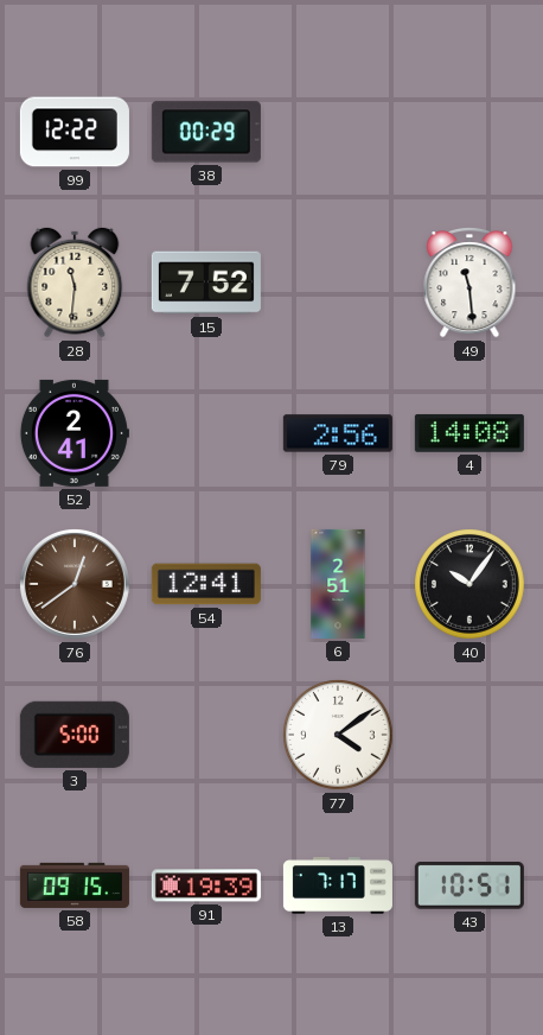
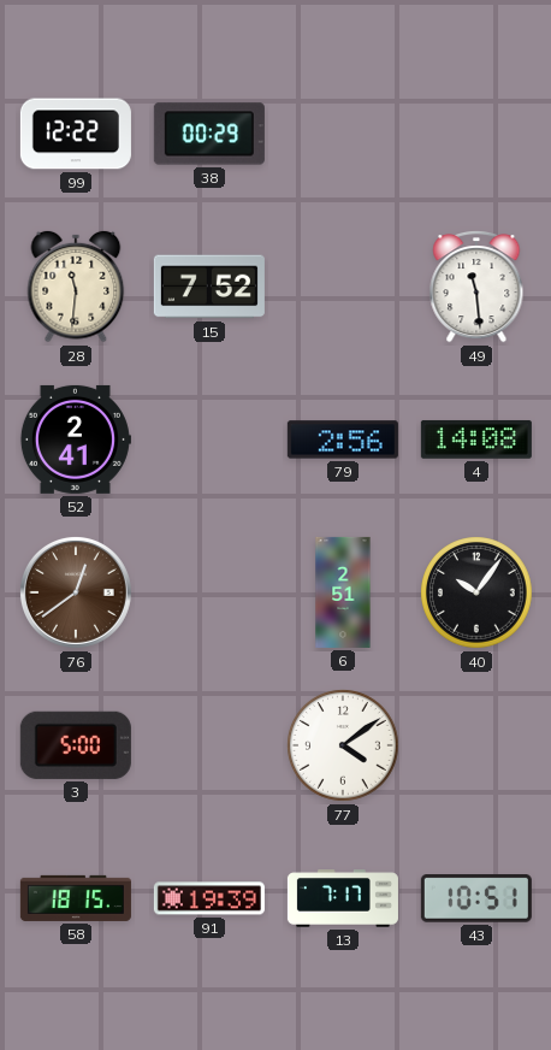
54: 12:41 -> none (206, 584)
58: 09:15 -> 18:15 (76, 898)
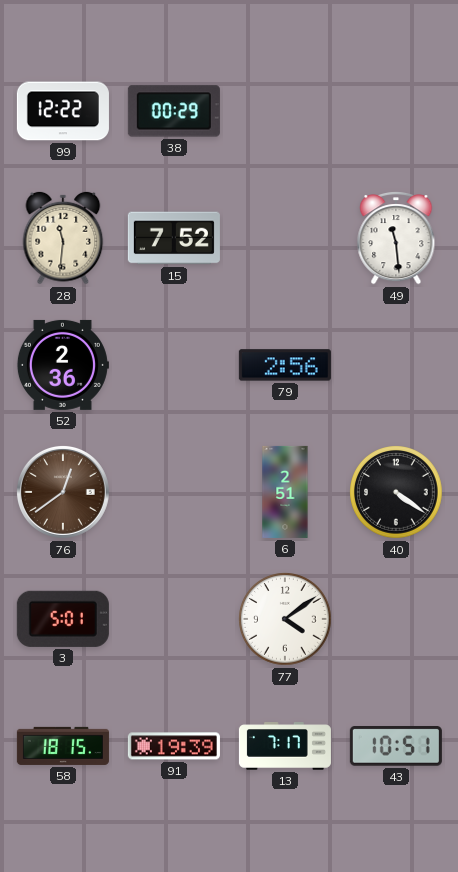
52: 2:41 -> 2:36 (62, 365)
4: 14:08 -> none (476, 440)
40: 10:06 -> 4:21 (397, 493)
3: 5:00 -> 5:01 (63, 619)
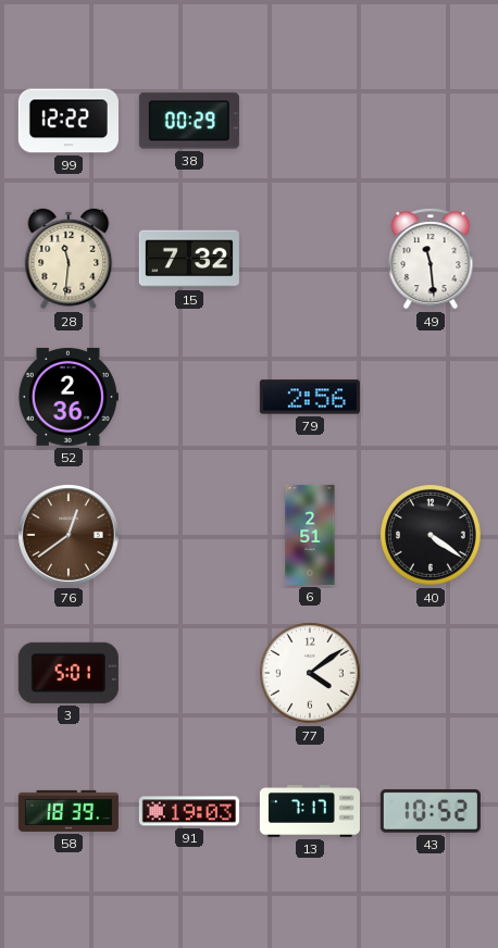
15: 7:52 -> 7:32 (189, 259)
58: 18:15 -> 18:39 (69, 811)
91: 19:39 -> 19:03 (189, 811)
43: 10:51 -> 10:52 (431, 812)
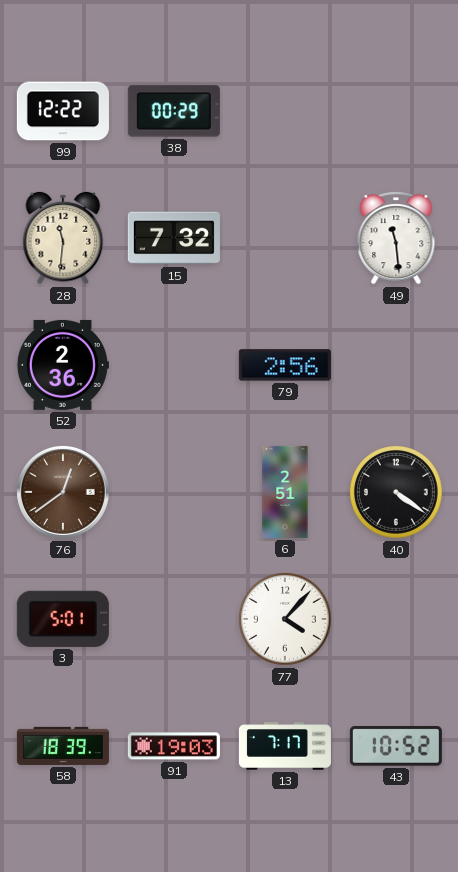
77: 4:09 -> 4:07 (286, 620)
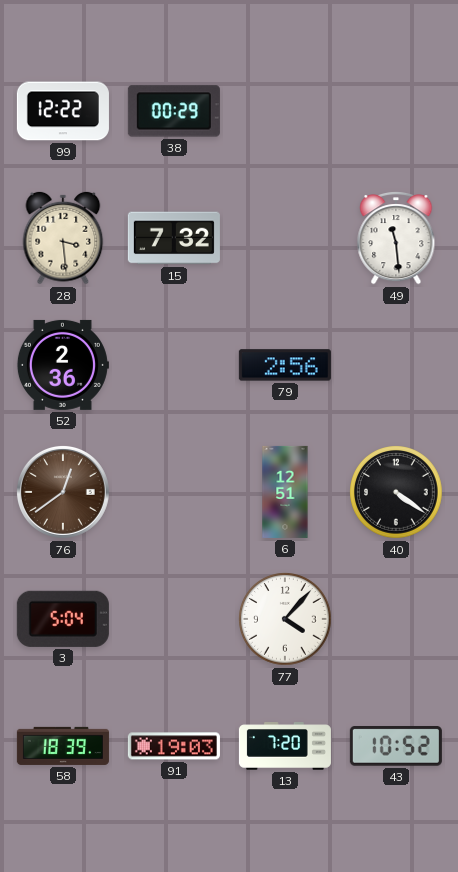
28: 11:31 -> 3:29 (63, 238)
6: 2:51 -> 12:51 (285, 492)
3: 5:01 -> 5:04 (63, 619)
13: 7:17 -> 7:20 (285, 746)
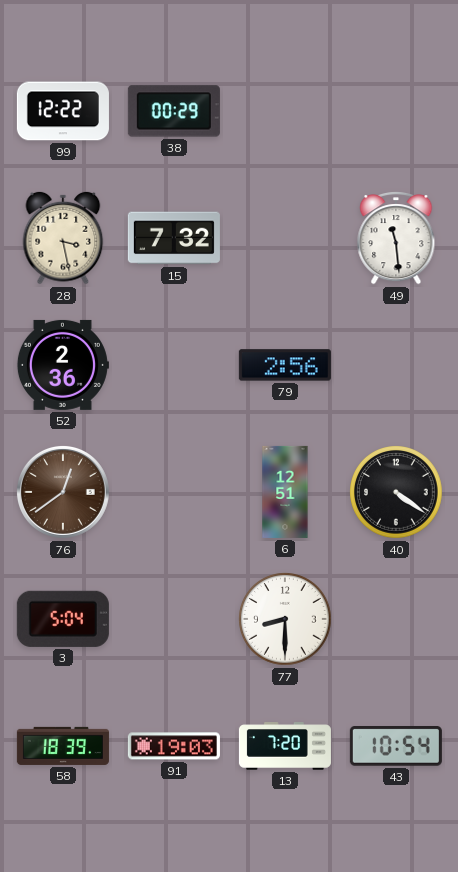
28: 3:29 -> 3:28 (63, 238)
77: 4:07 -> 8:30 (286, 620)
43: 10:52 -> 10:54 (396, 747)
